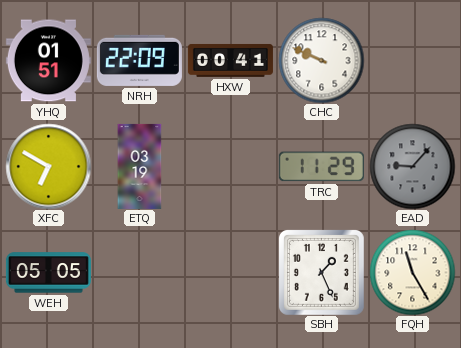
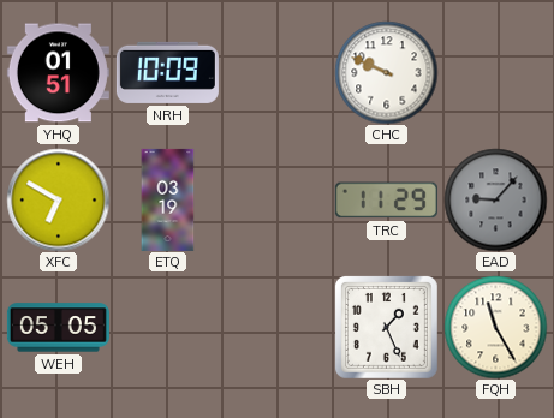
NRH: 22:09 -> 10:09 (167, 72)
HXW: 00:41 -> none (230, 61)
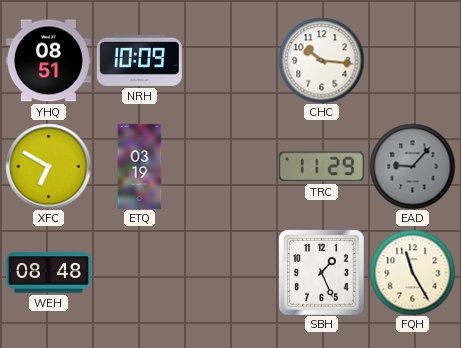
YHQ: 01:51 -> 08:51 (48, 61)
CHC: 9:49 -> 10:16 (321, 60)
WEH: 05:05 -> 08:48 (48, 273)
